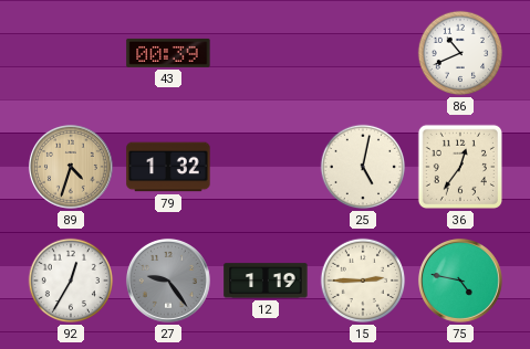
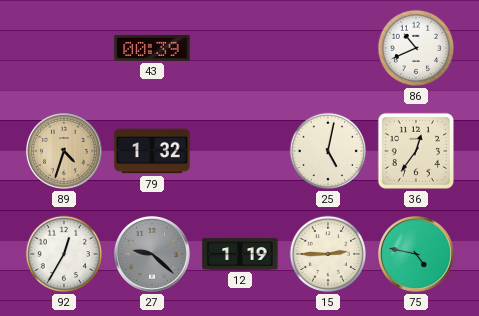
27: 9:24 -> 9:22 (152, 254)
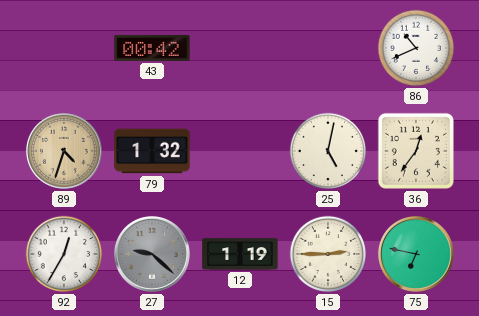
43: 00:39 -> 00:42 (152, 48)
75: 4:47 -> 6:47 (416, 254)
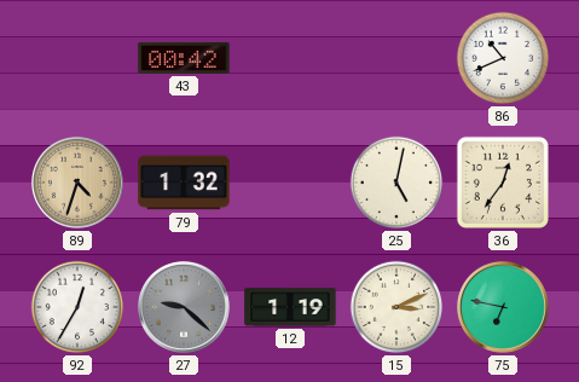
15: 2:45 -> 3:11 (396, 307)
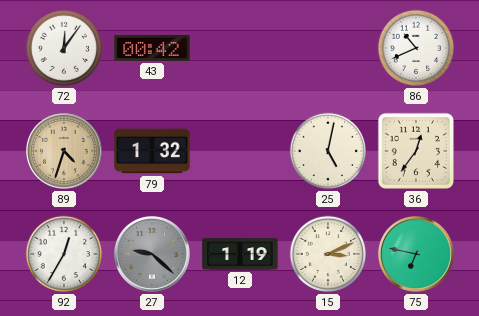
72: none -> 12:06 (64, 48)
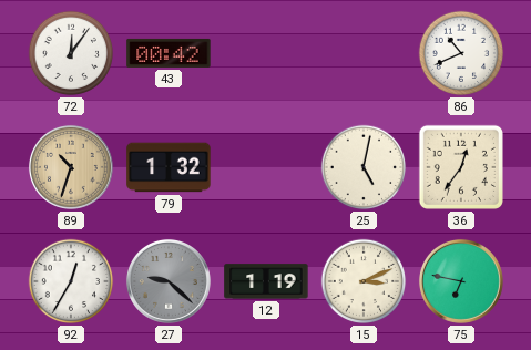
89: 4:33 -> 10:33 (71, 167)
